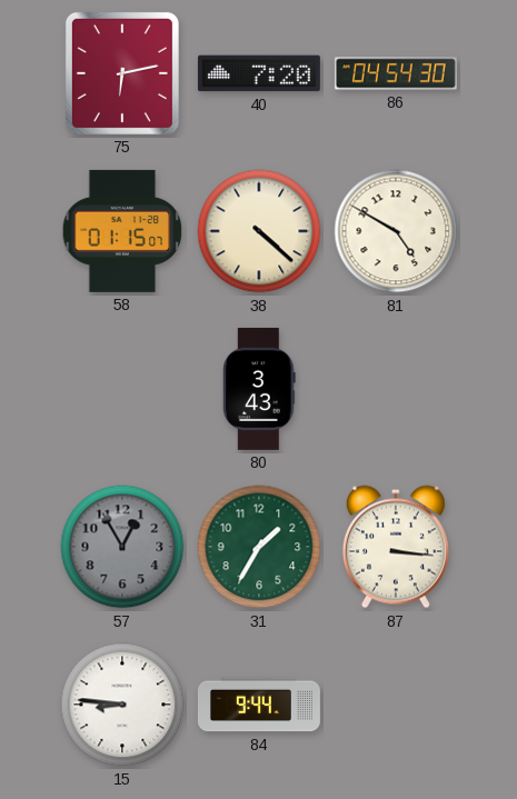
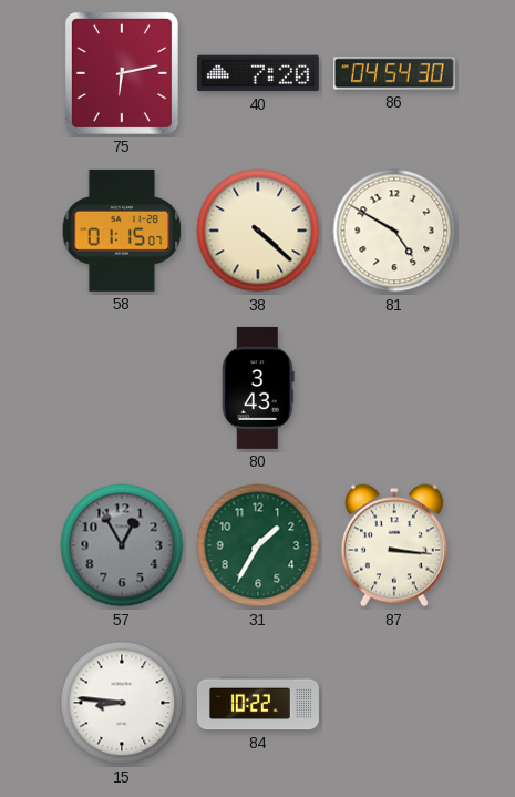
84: 9:44 -> 10:22 (258, 703)
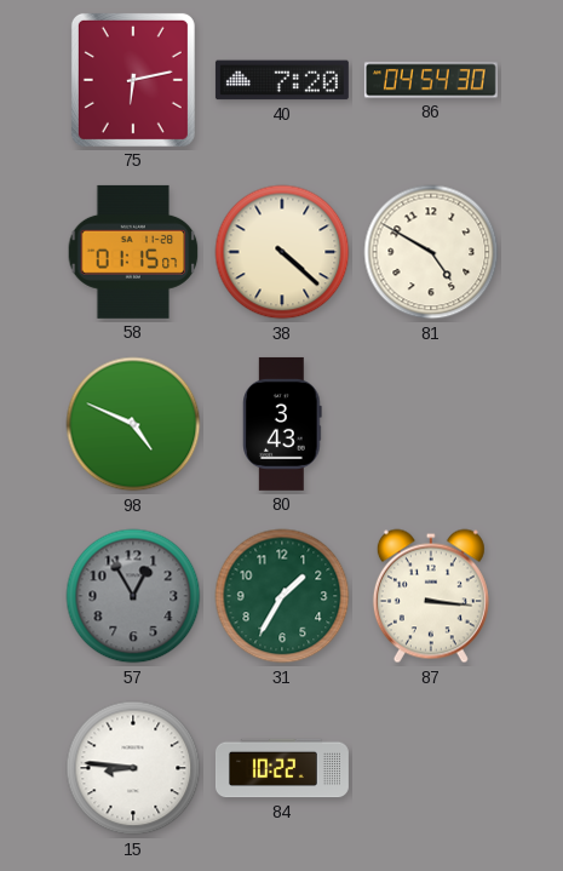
98: none -> 4:49 (133, 424)
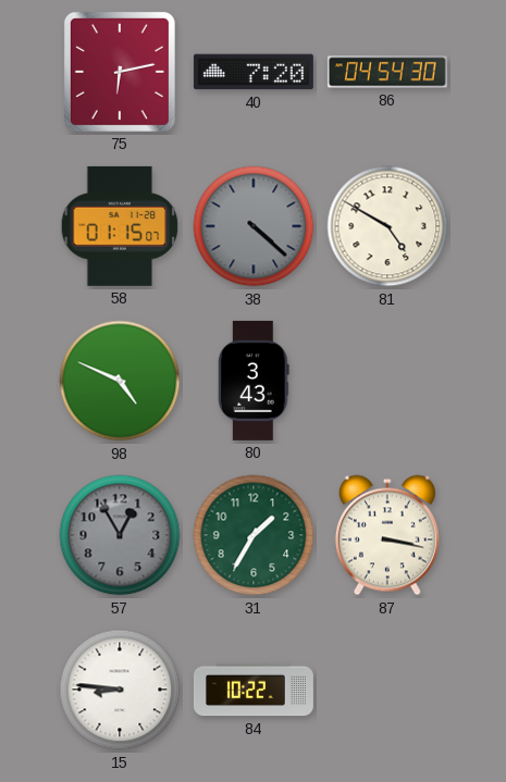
38 dial: cream -> grey (254, 226)
87: 3:16 -> 3:17 (387, 535)
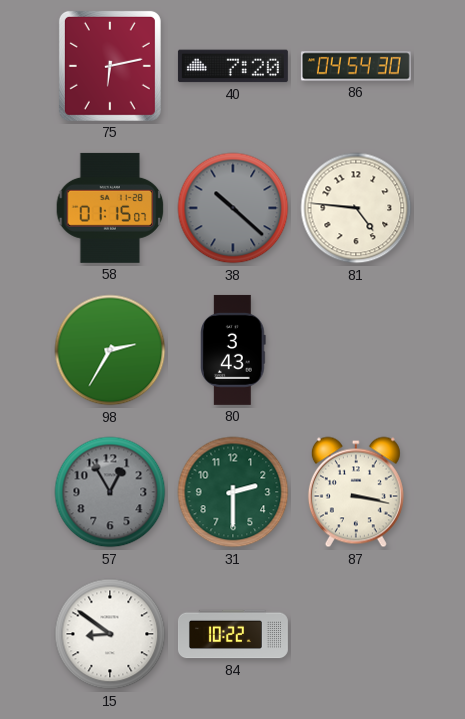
38: 4:22 -> 10:22 (233, 208)
81: 4:50 -> 4:46 (356, 208)
98: 4:49 -> 2:35 (110, 350)
31: 1:35 -> 2:30 (233, 492)
15: 8:46 -> 8:51 (110, 634)
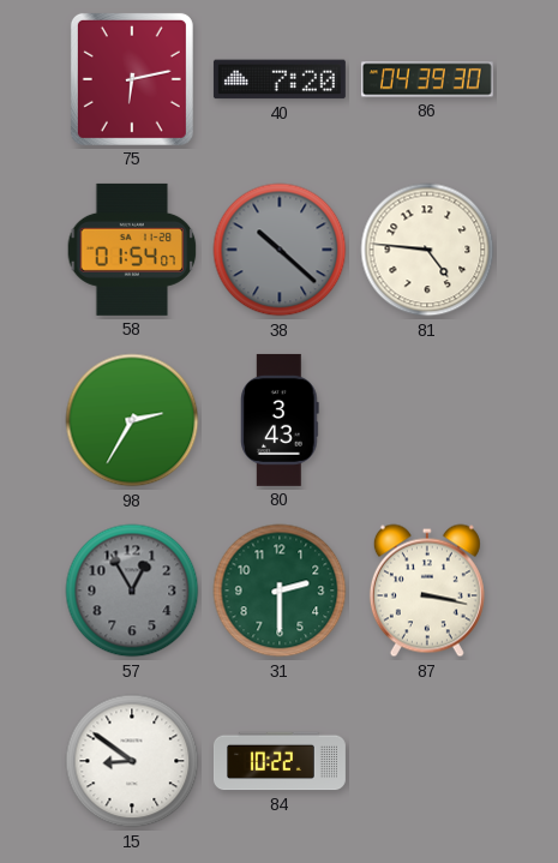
86: 04:54 -> 04:39 (427, 79)
58: 01:15 -> 01:54 (132, 250)
